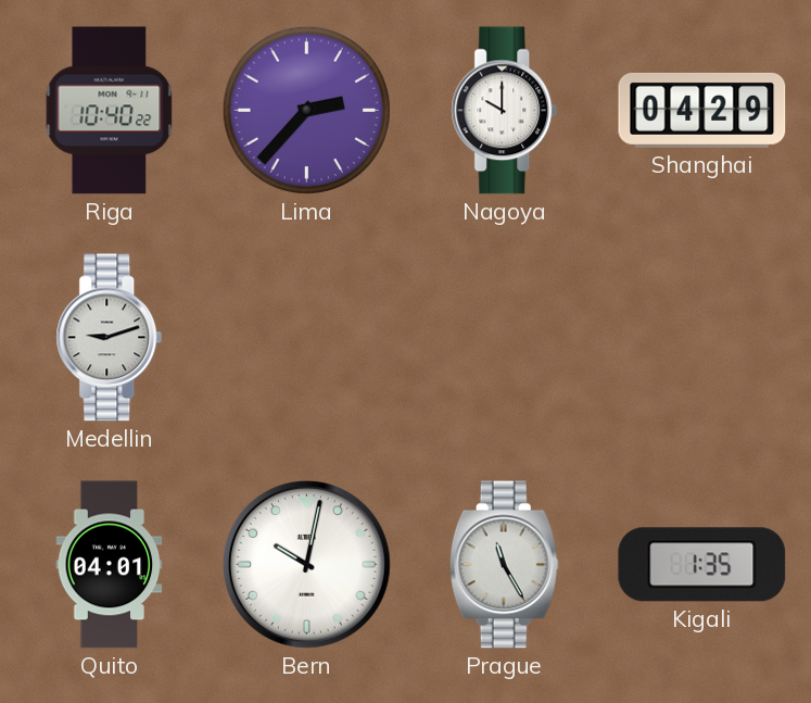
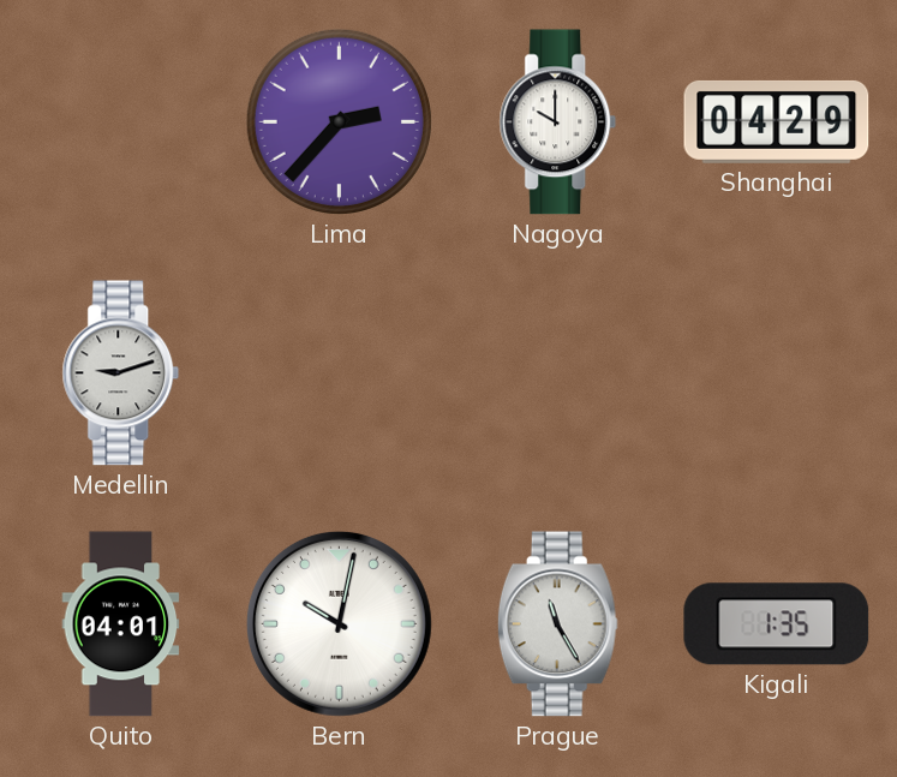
Riga: 10:40 -> none (110, 111)
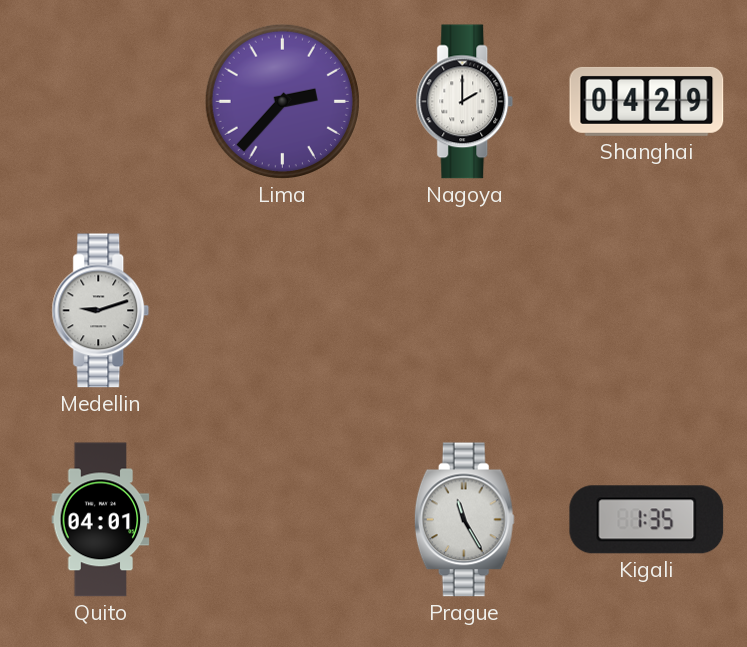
Nagoya: 10:00 -> 2:00 (465, 102)
Bern: 10:02 -> none (339, 623)
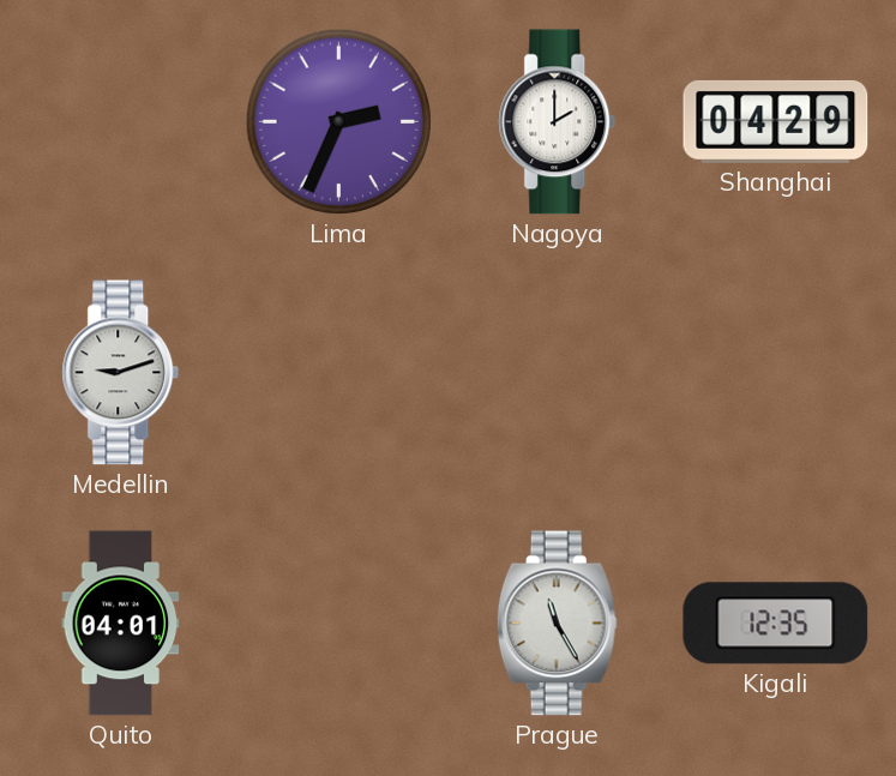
Lima: 2:37 -> 2:34 (338, 121)
Kigali: 1:35 -> 12:35 (776, 624)
